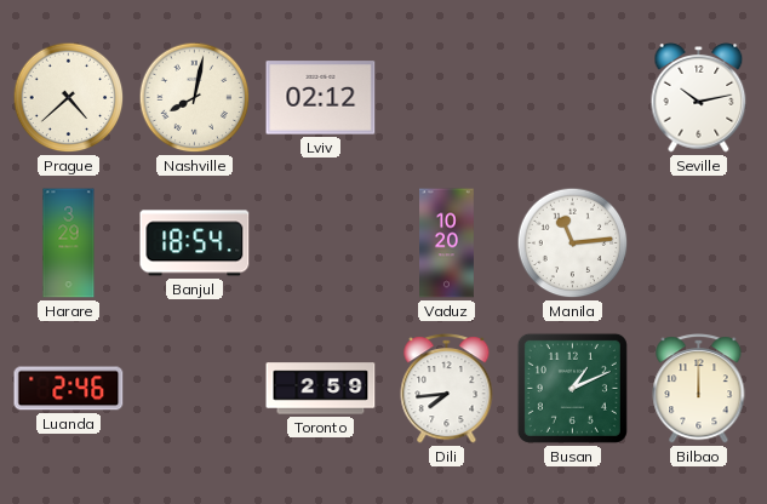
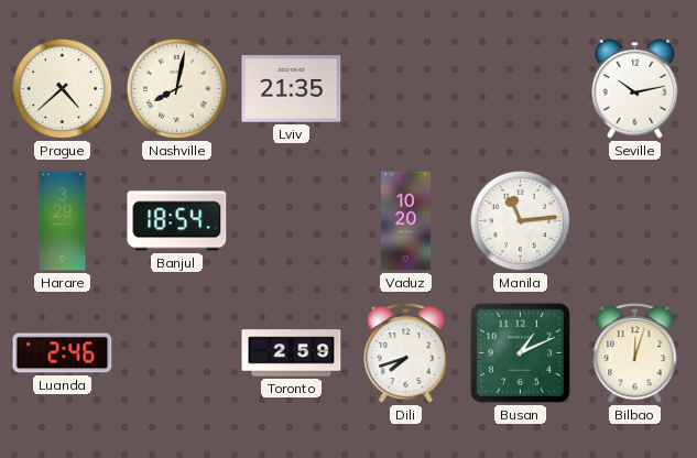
Lviv: 02:12 -> 21:35 (292, 89)
Dili: 7:44 -> 7:42 (406, 353)
Bilbao: 12:00 -> 12:03 (635, 353)
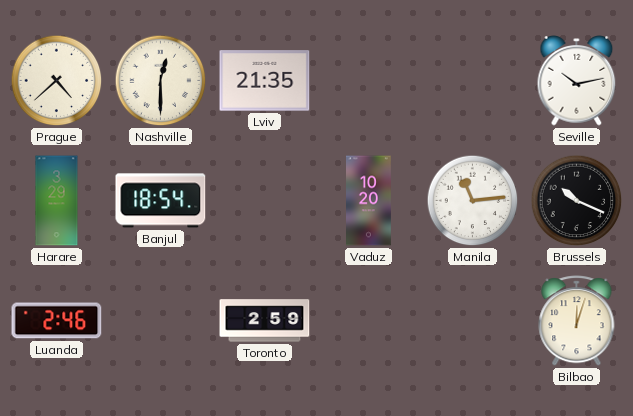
Nashville: 8:02 -> 12:30 (161, 81)
Brussels: none -> 10:19 (577, 201)
Dili: 7:42 -> none (406, 353)
Busan: 1:11 -> none (520, 352)
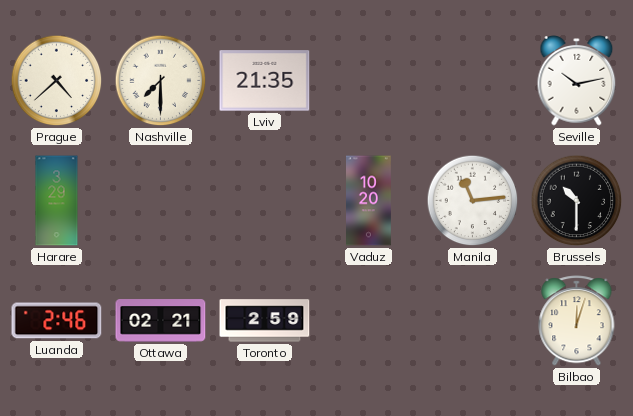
Nashville: 12:30 -> 7:30 (161, 81)
Banjul: 18:54 -> none (161, 201)
Brussels: 10:19 -> 10:30 (577, 201)
Ottawa: none -> 02:21 (161, 321)
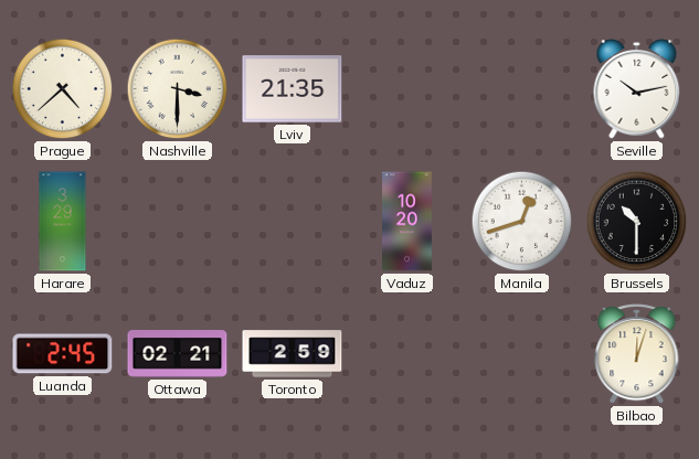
Nashville: 7:30 -> 3:30 (178, 89)
Manila: 11:14 -> 12:42 (522, 222)
Luanda: 2:46 -> 2:45 (63, 354)
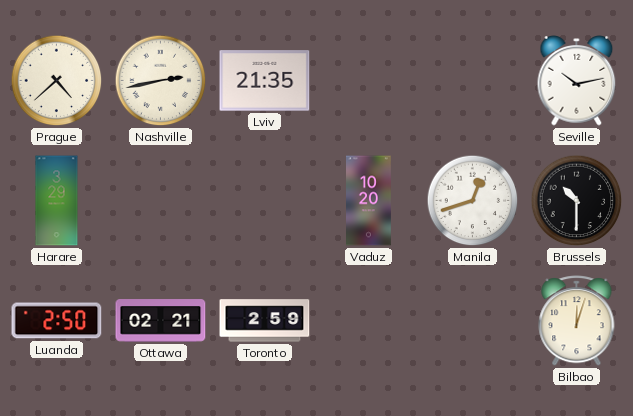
Nashville: 3:30 -> 2:43 (161, 81)
Luanda: 2:45 -> 2:50 (57, 321)
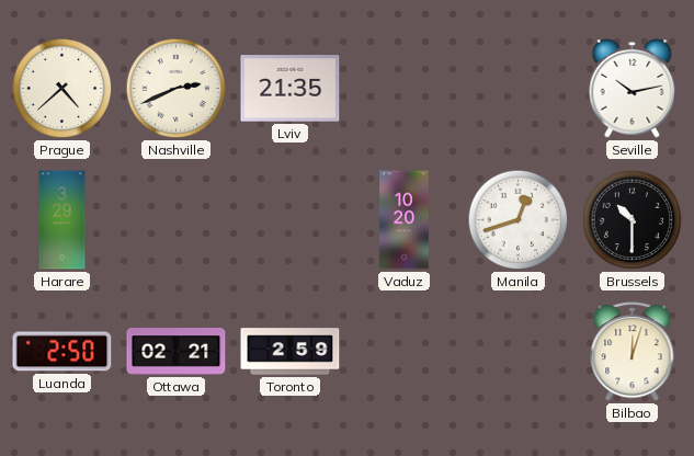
Nashville: 2:43 -> 2:41 (177, 89)
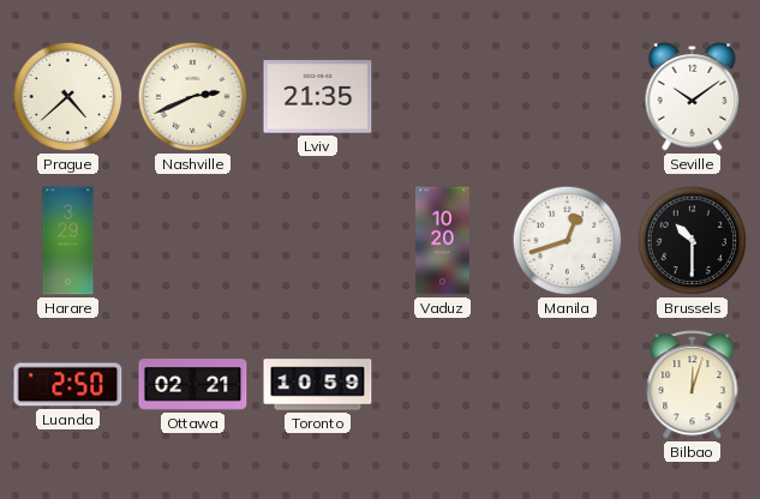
Seville: 10:13 -> 10:09 (693, 97)
Toronto: 2:59 -> 10:59 (318, 385)
